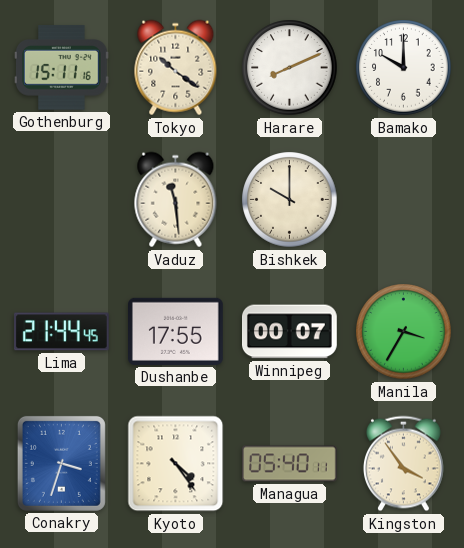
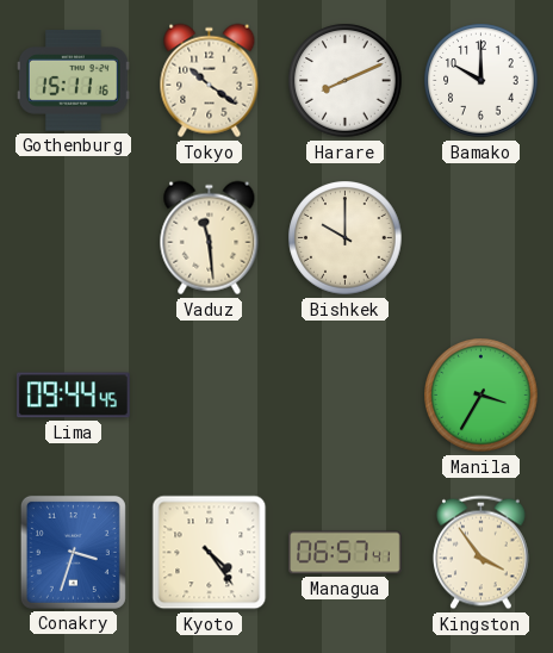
Lima: 21:44 -> 09:44 (74, 396)
Dushanbe: 17:55 -> none (176, 331)
Winnipeg: 00:07 -> none (290, 332)
Managua: 05:40 -> 06:57 (346, 553)
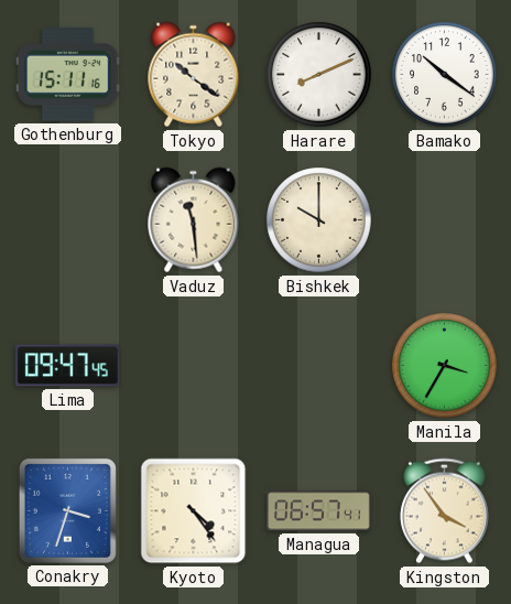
Bamako: 10:00 -> 10:21 (445, 75)
Lima: 09:44 -> 09:47 (68, 366)
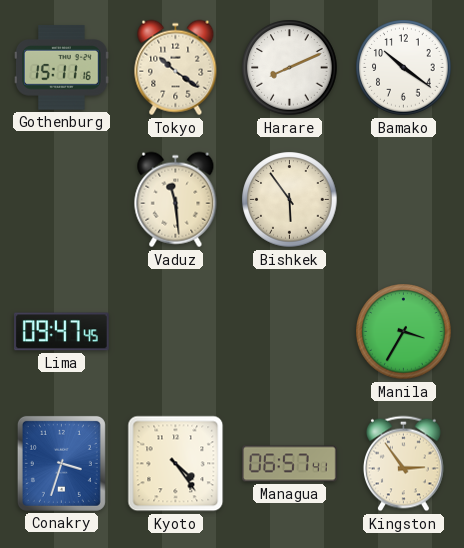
Bishkek: 10:00 -> 5:54 (290, 200)
Kingston: 3:54 -> 2:54 (403, 464)
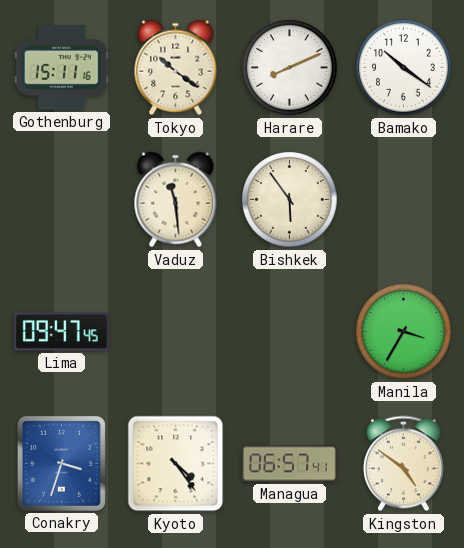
Kingston: 2:54 -> 4:51 (403, 464)
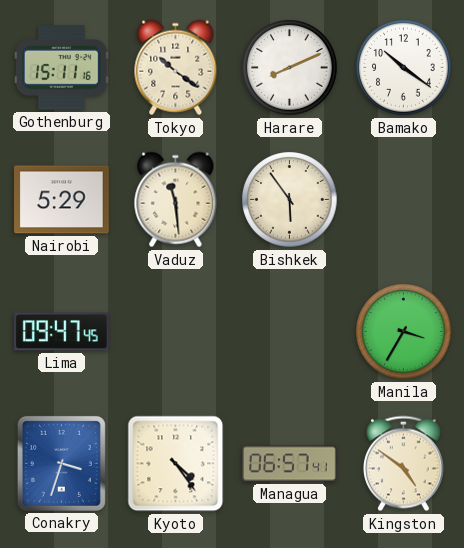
Nairobi: none -> 5:29 (62, 200)
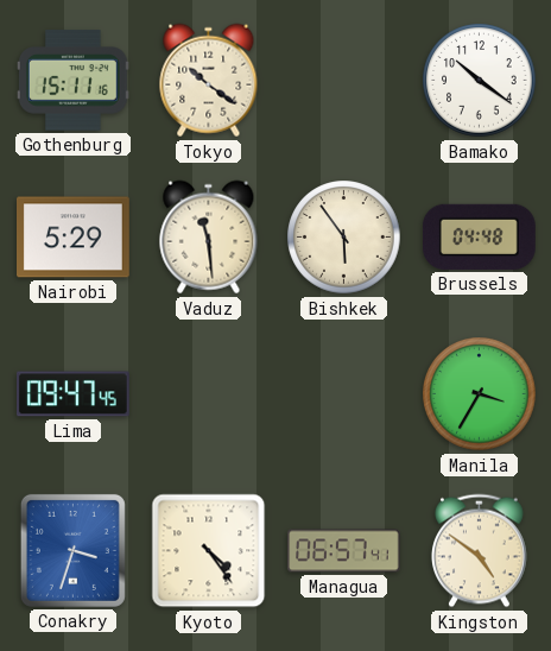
Harare: 8:11 -> none (290, 68)
Brussels: none -> 04:48 (479, 236)
